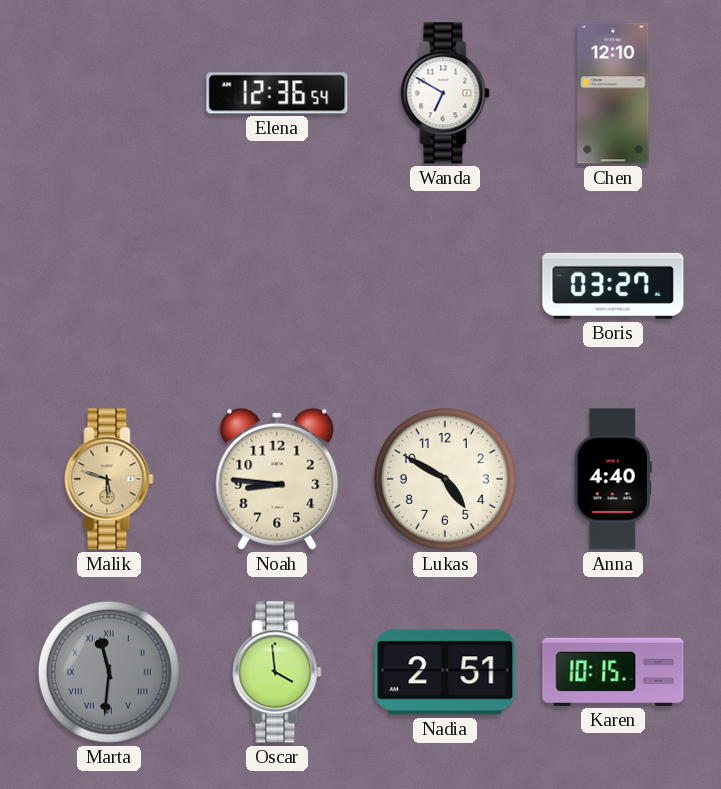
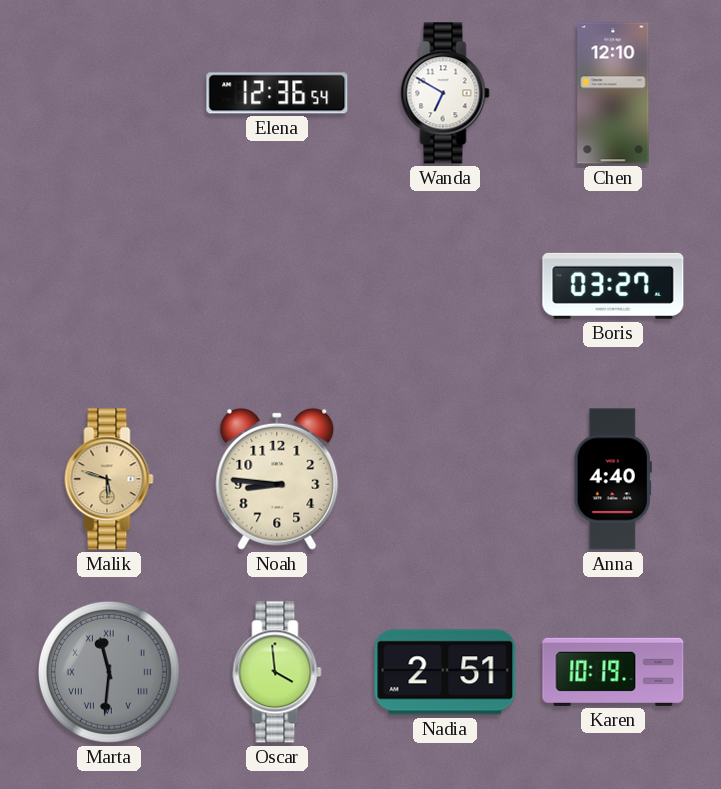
Lukas: 4:50 -> none (445, 479)
Karen: 10:15 -> 10:19 (613, 672)
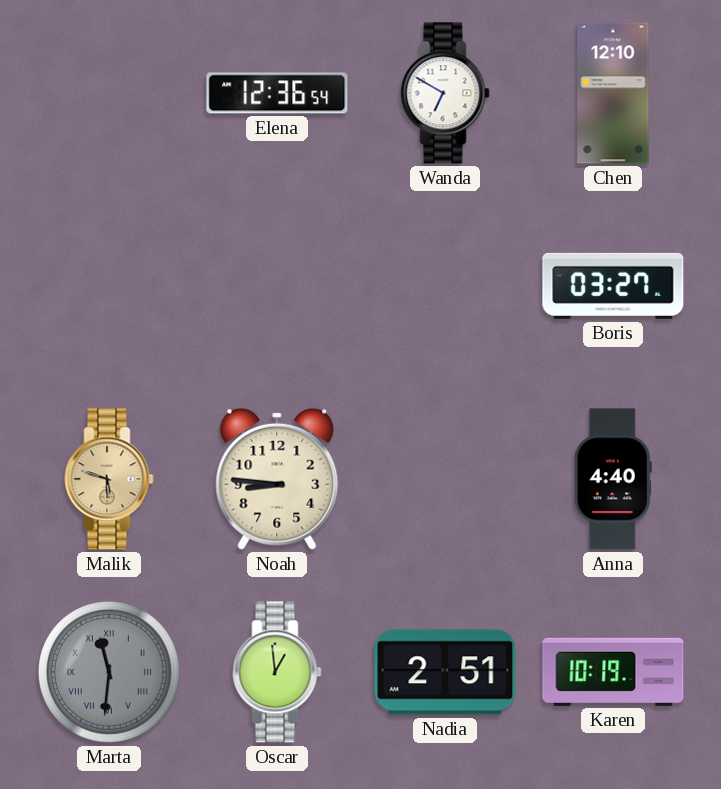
Oscar: 3:59 -> 12:59 (277, 672)
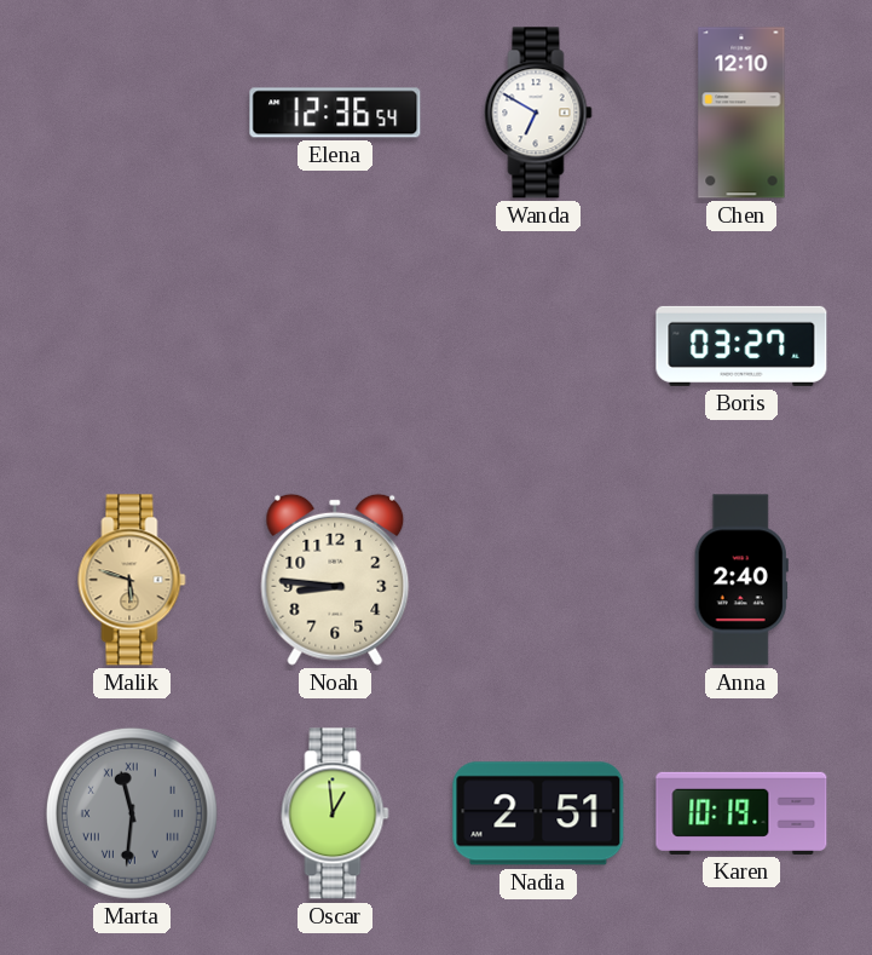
Anna: 4:40 -> 2:40 (741, 580)
